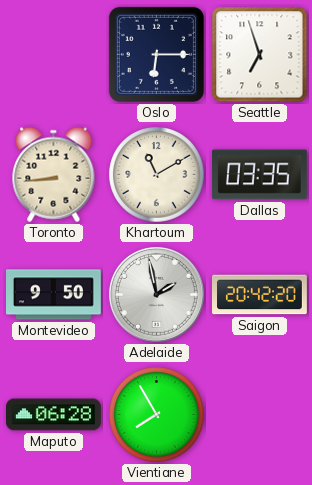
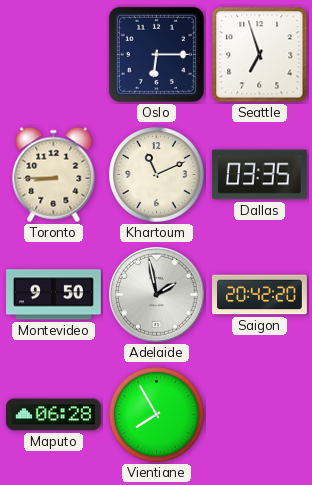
Toronto: 8:44 -> 8:45 (54, 175)
Khartoum: 11:10 -> 11:11 (157, 175)
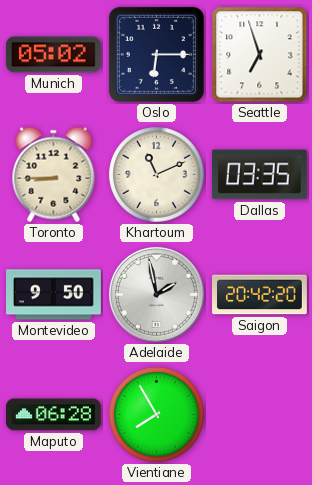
Munich: none -> 05:02 (54, 55)
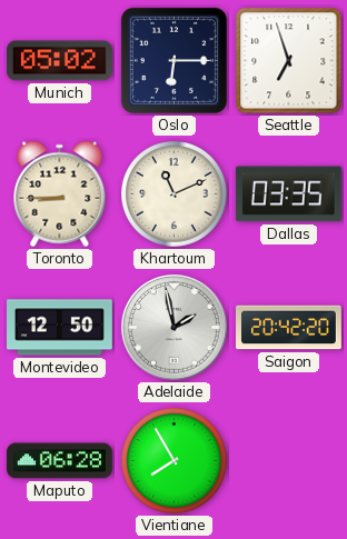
Montevideo: 9:50 -> 12:50 (60, 328)
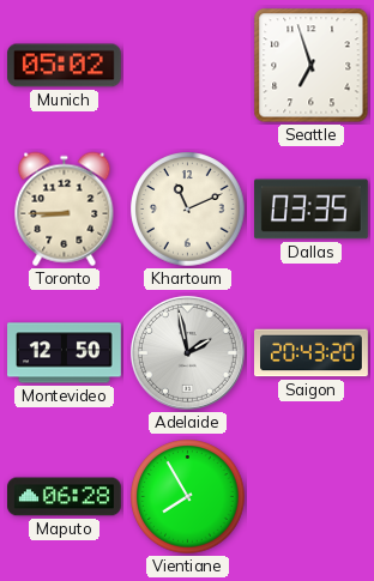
Oslo: 6:15 -> none (173, 60)
Saigon: 20:42 -> 20:43 (312, 353)
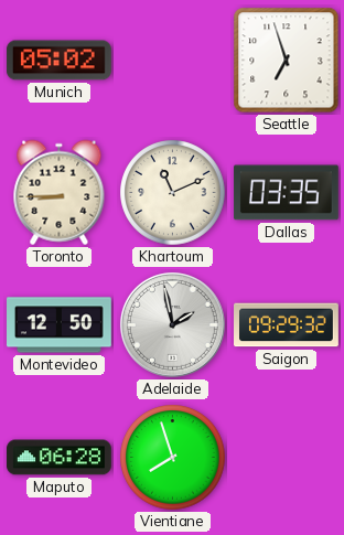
Saigon: 20:43 -> 09:29 (287, 325)
Vientiane: 7:55 -> 7:57 (173, 458)
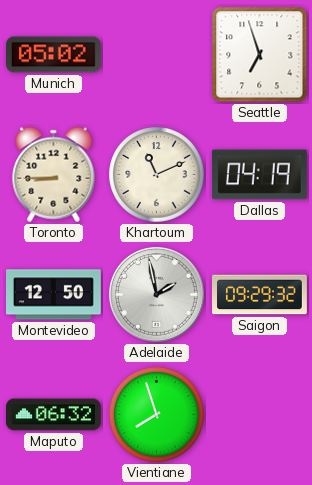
Dallas: 03:35 -> 04:19 (259, 175)
Maputo: 06:28 -> 06:32 (54, 415)
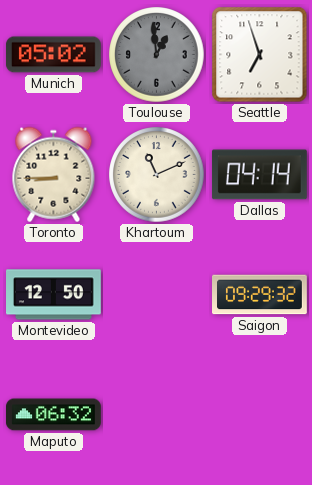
Toulouse: none -> 12:59 (157, 55)
Dallas: 04:19 -> 04:14 (259, 175)
Adelaide: 1:58 -> none (156, 294)
Vientiane: 7:57 -> none (157, 415)
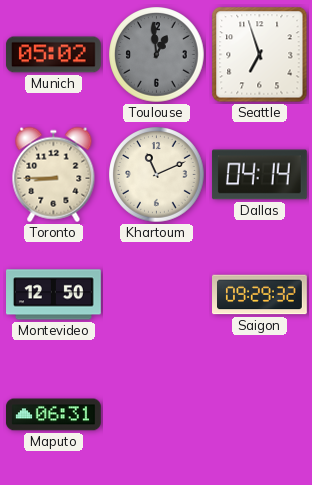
Maputo: 06:32 -> 06:31 (54, 415)
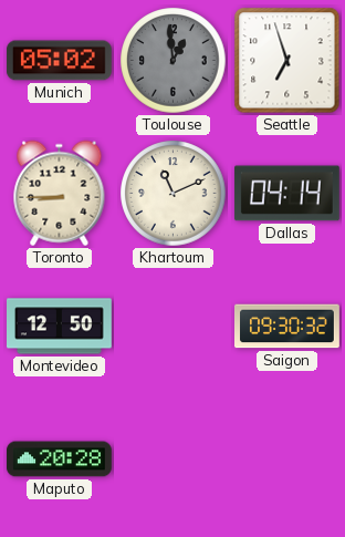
Saigon: 09:29 -> 09:30 (287, 327)
Maputo: 06:31 -> 20:28 (60, 459)
